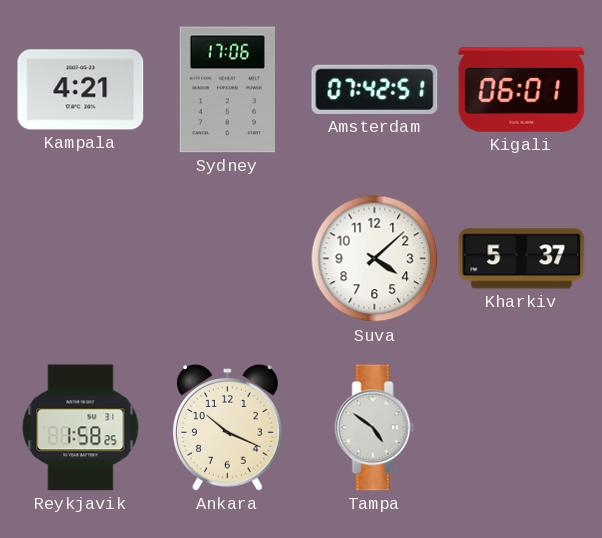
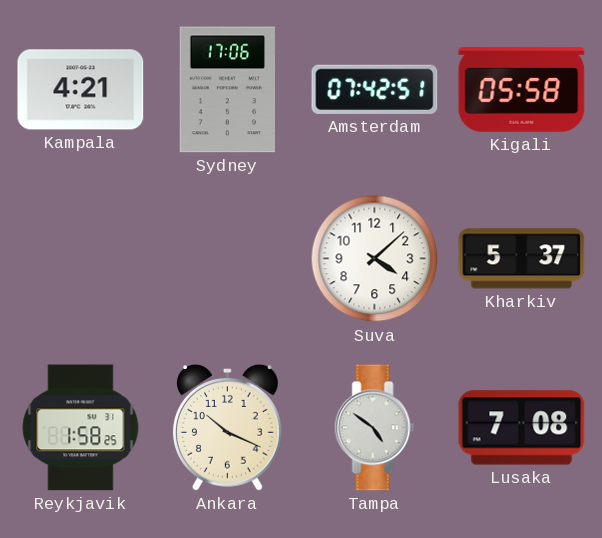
Kigali: 06:01 -> 05:58 (522, 89)
Lusaka: none -> 7:08 (522, 428)
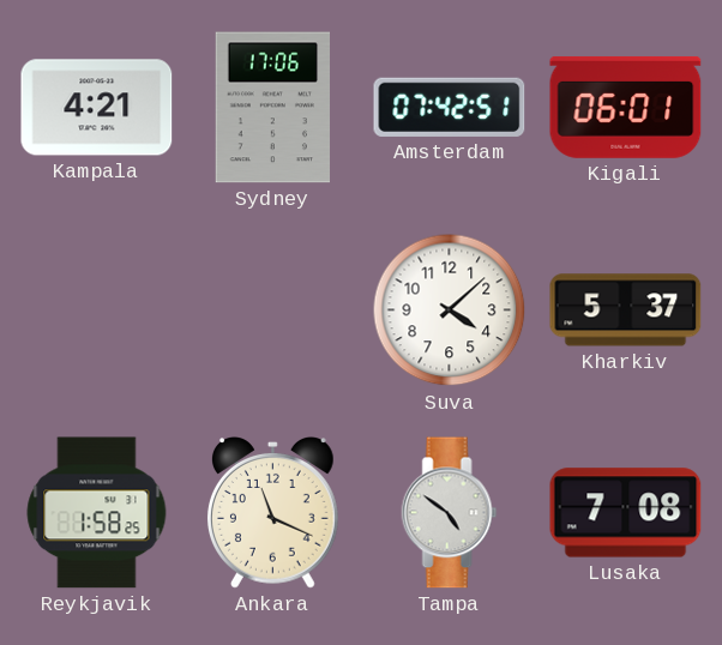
Kigali: 05:58 -> 06:01 (626, 107)
Ankara: 10:19 -> 11:19 (273, 513)
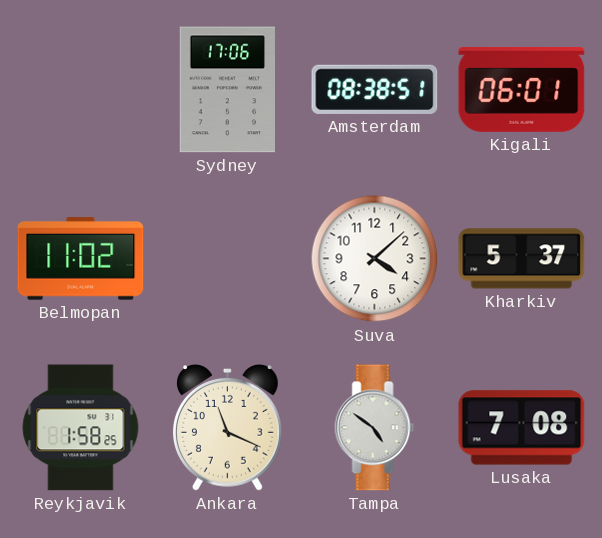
Kampala: 4:21 -> none (97, 108)
Amsterdam: 07:42 -> 08:38 (375, 89)
Belmopan: none -> 11:02 (81, 259)
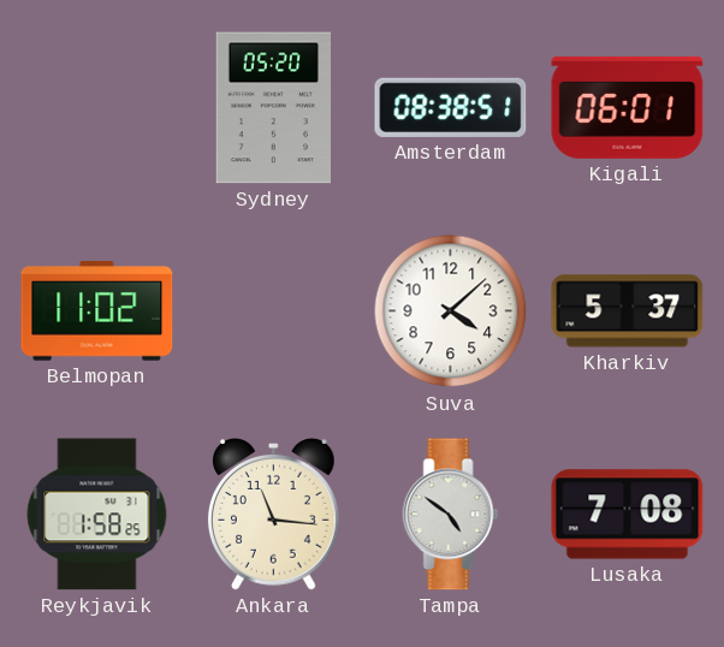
Sydney: 17:06 -> 05:20 (273, 108)
Ankara: 11:19 -> 11:16 (274, 515)
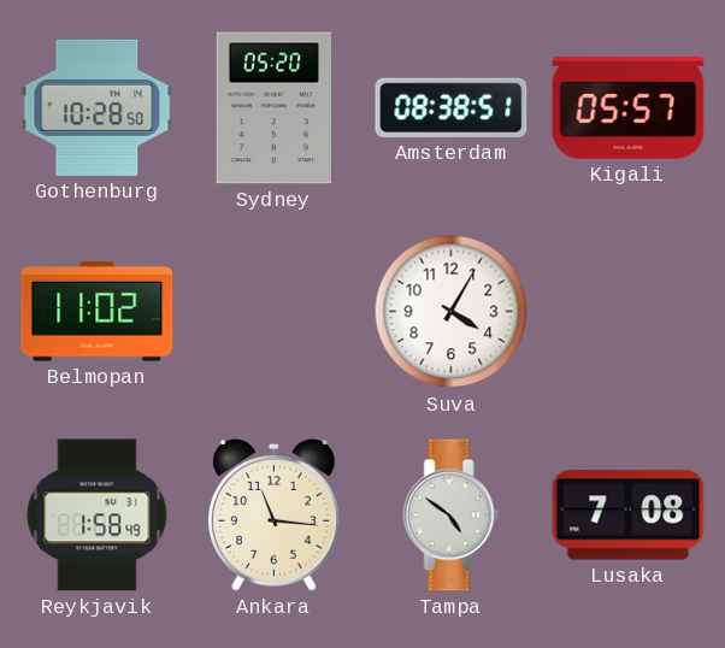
Gothenburg: none -> 10:28 (98, 107)
Kigali: 06:01 -> 05:57 (629, 107)
Suva: 4:08 -> 4:05 (452, 312)
Kharkiv: 5:37 -> none (628, 311)
Reykjavik: 1:58:25 -> 1:58:49 (98, 516)
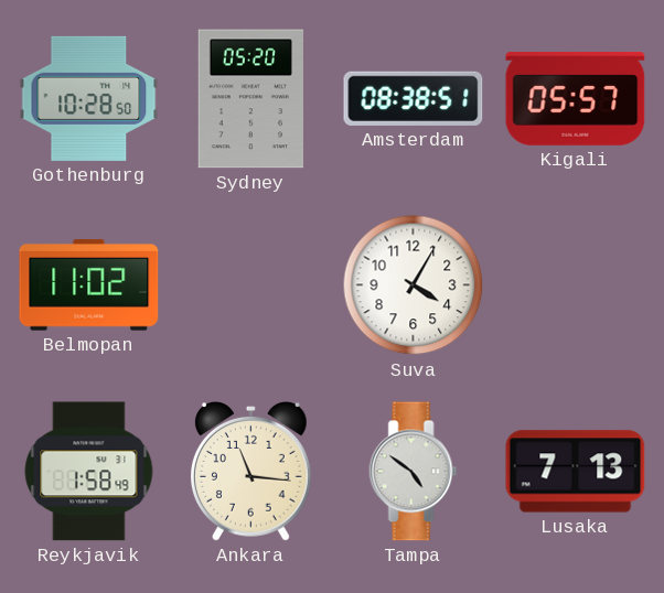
Lusaka: 7:08 -> 7:13 (576, 472)
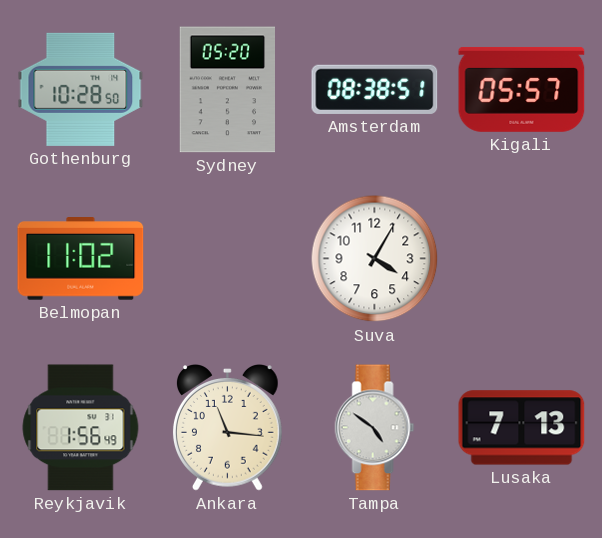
Reykjavik: 1:58 -> 1:56 (81, 428)
